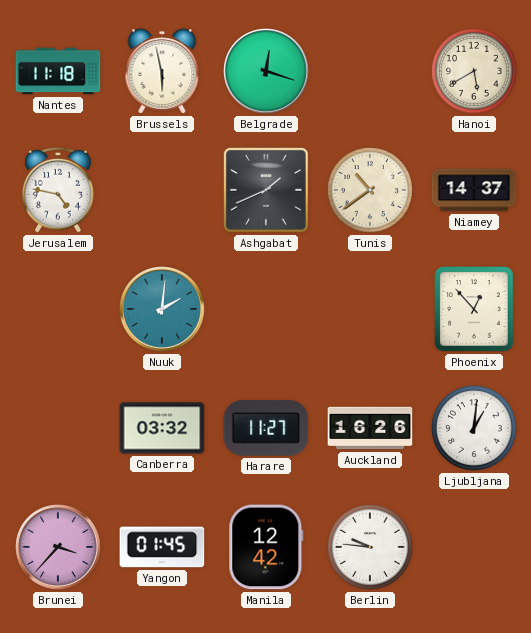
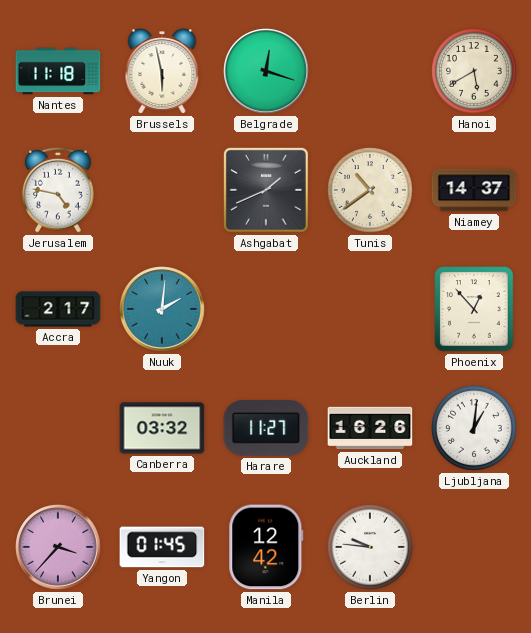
Accra: none -> 2:17 (58, 309)
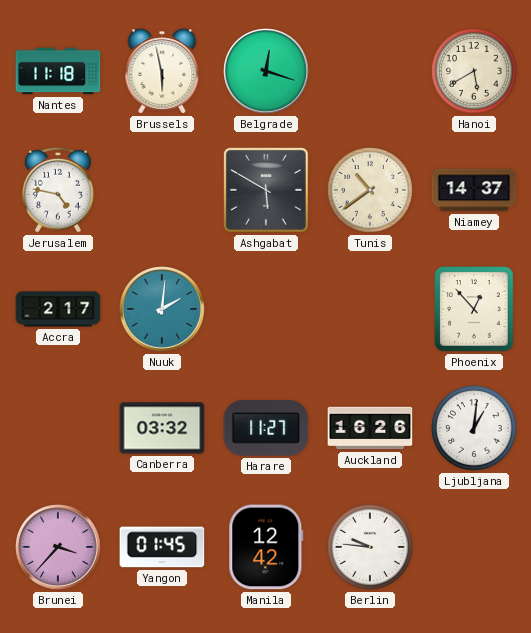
Ashgabat: 1:41 -> 5:50 (266, 190)
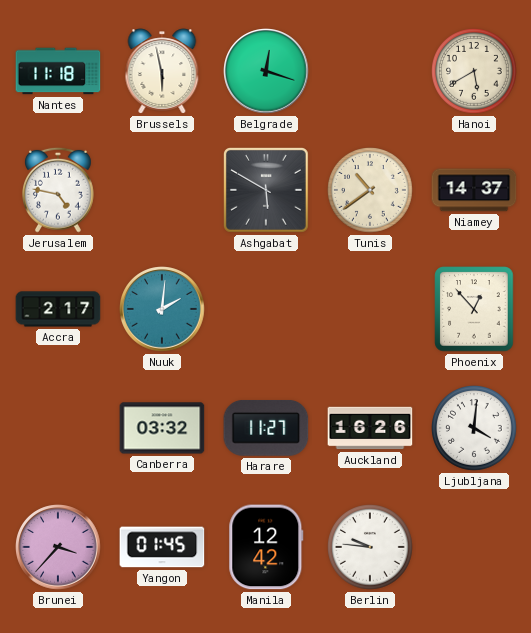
Ljubljana: 1:01 -> 4:01 (475, 429)
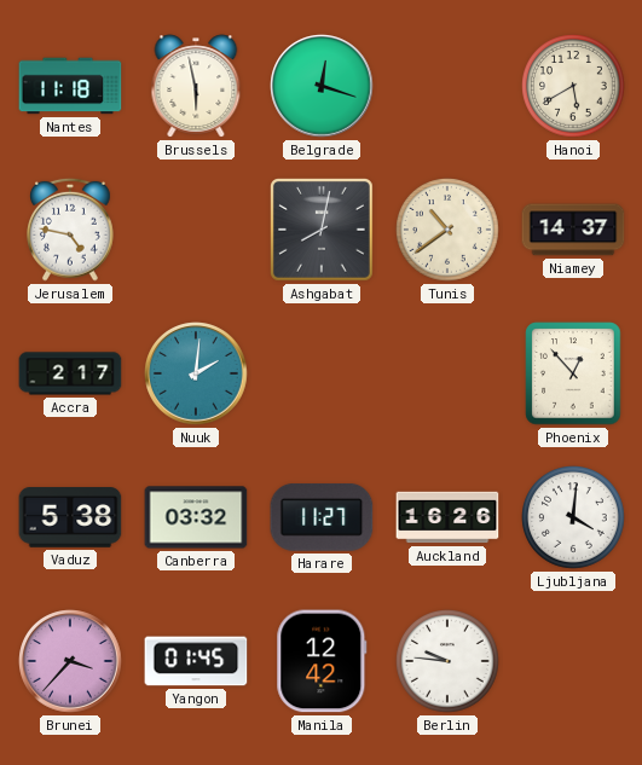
Ashgabat: 5:50 -> 8:02 (322, 230)
Vaduz: none -> 5:38 (70, 517)
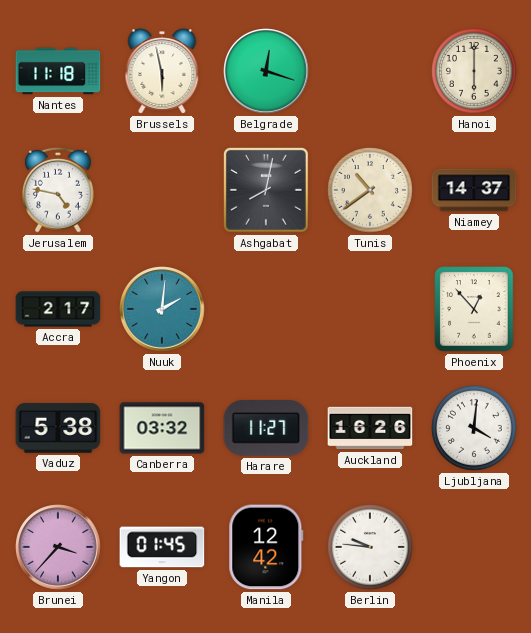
Hanoi: 5:40 -> 6:00 (475, 72)
